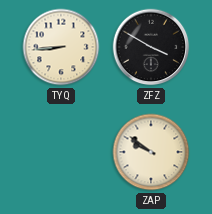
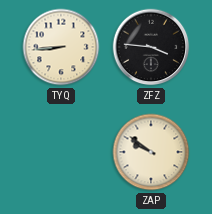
ZFZ: 3:50 -> 3:46 (151, 47)
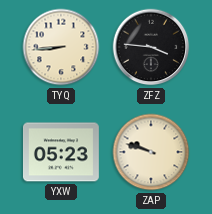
YXW: none -> 05:23 (61, 152)
ZAP: 9:51 -> 9:48 (151, 152)
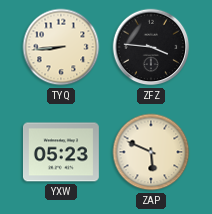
ZAP: 9:48 -> 5:49 (151, 152)
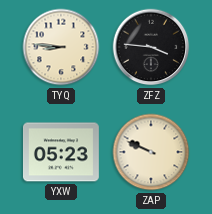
TYQ: 8:44 -> 8:46 (61, 47)
ZAP: 5:49 -> 9:49 (151, 152)
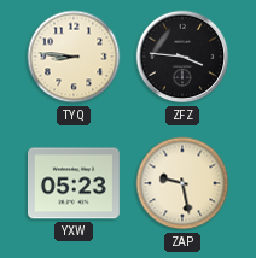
ZAP: 9:49 -> 9:28 (182, 183)
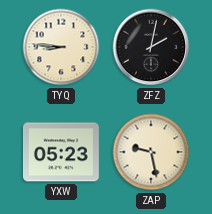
ZFZ: 3:46 -> 2:02 (151, 47)
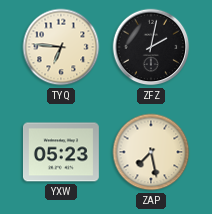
TYQ: 8:46 -> 6:46 (61, 47)
ZAP: 9:28 -> 7:28 (151, 152)
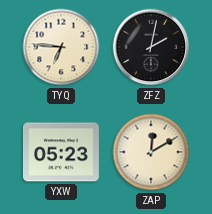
ZAP: 7:28 -> 12:10 (151, 152)
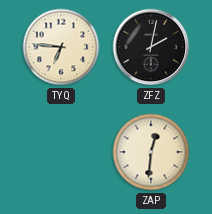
YXW: 05:23 -> none (61, 152)
ZAP: 12:10 -> 12:31 (151, 152)
